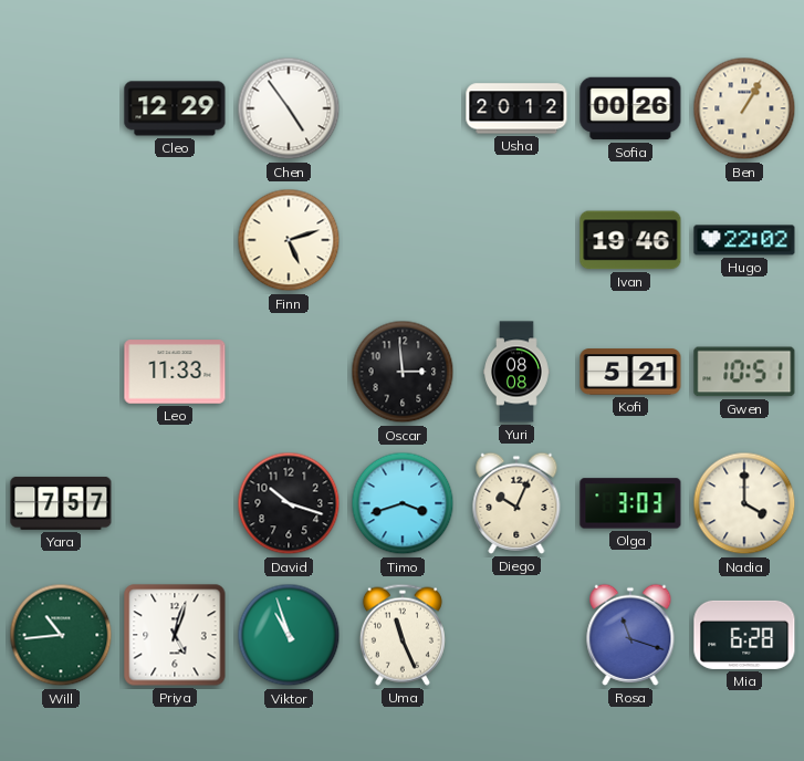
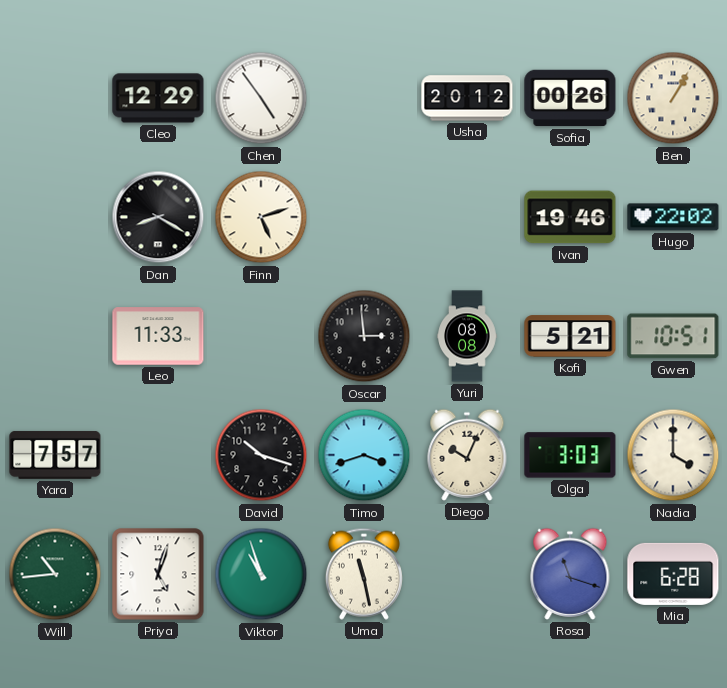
Dan: none -> 8:20 (158, 217)
Uma: 11:26 -> 11:28 (364, 574)
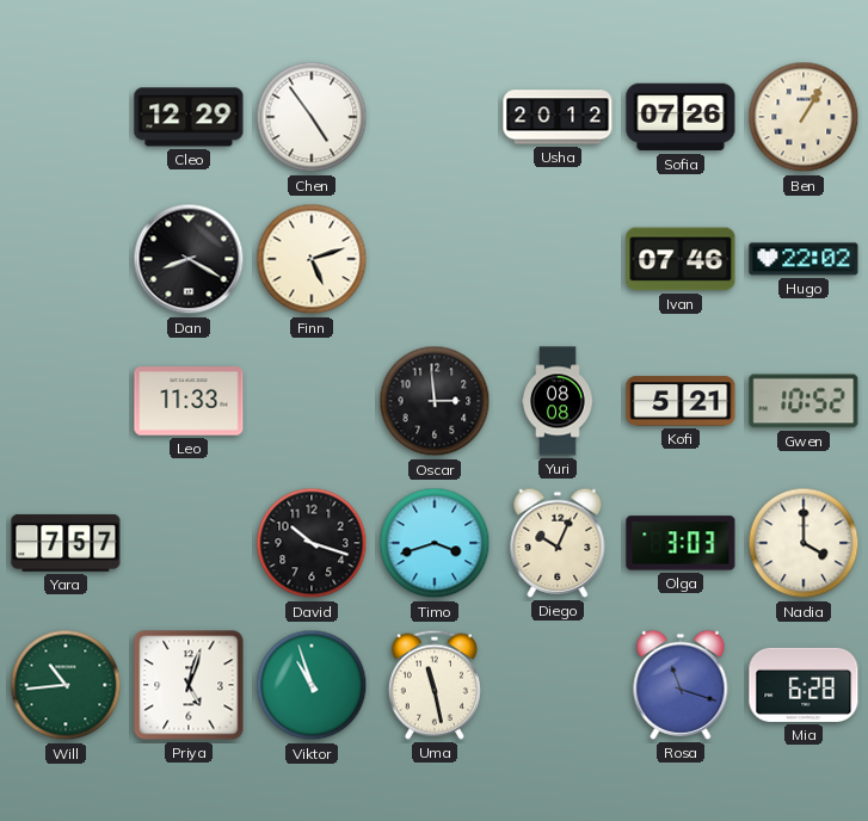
Sofia: 00:26 -> 07:26 (681, 117)
Ivan: 19:46 -> 07:46 (681, 259)
Gwen: 10:51 -> 10:52 (804, 401)
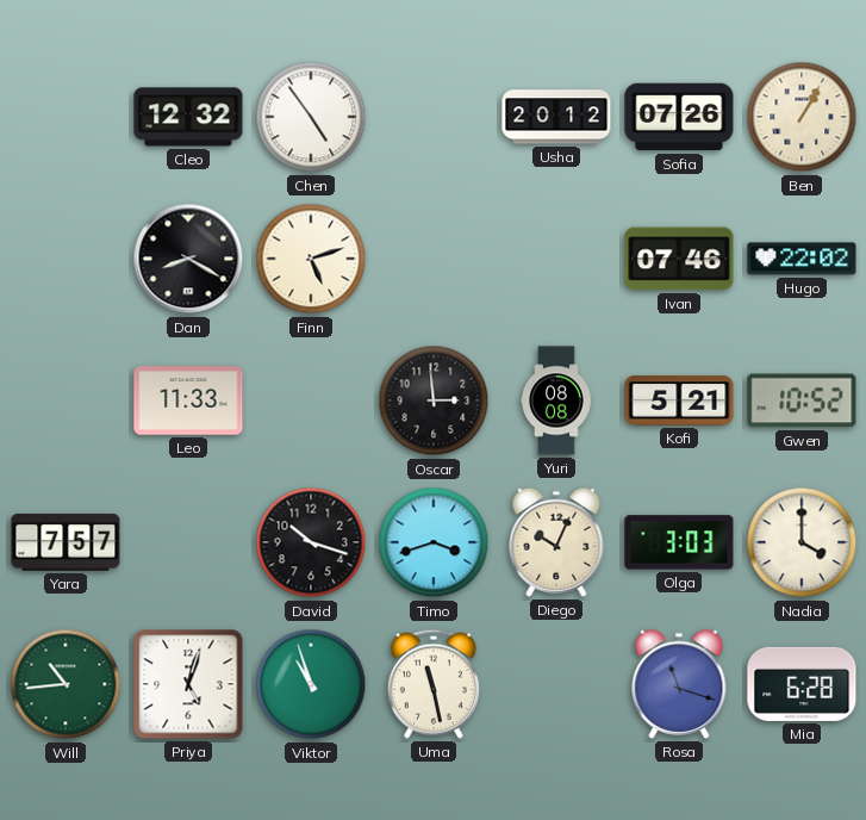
Cleo: 12:29 -> 12:32 (188, 117)
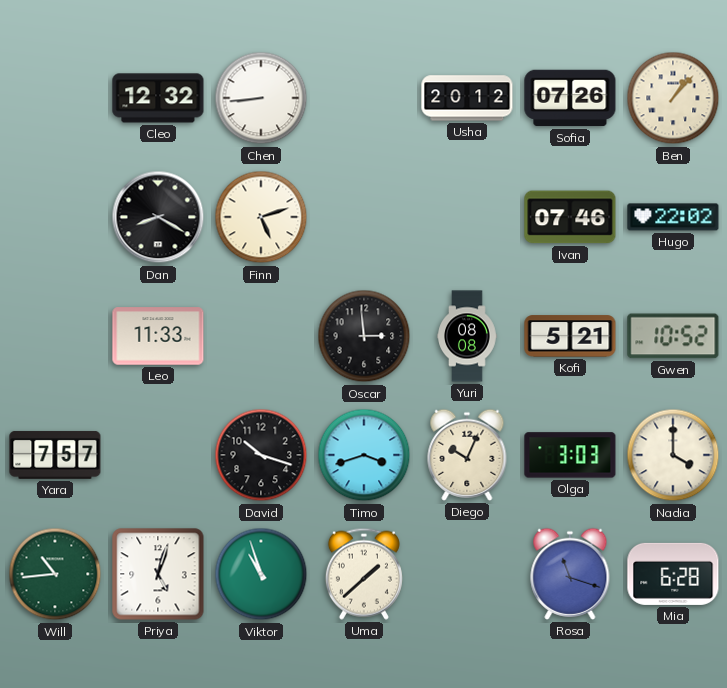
Chen: 4:54 -> 8:44 (261, 98)
Ben: 1:05 -> 1:07 (673, 98)
Uma: 11:28 -> 1:38 (364, 574)
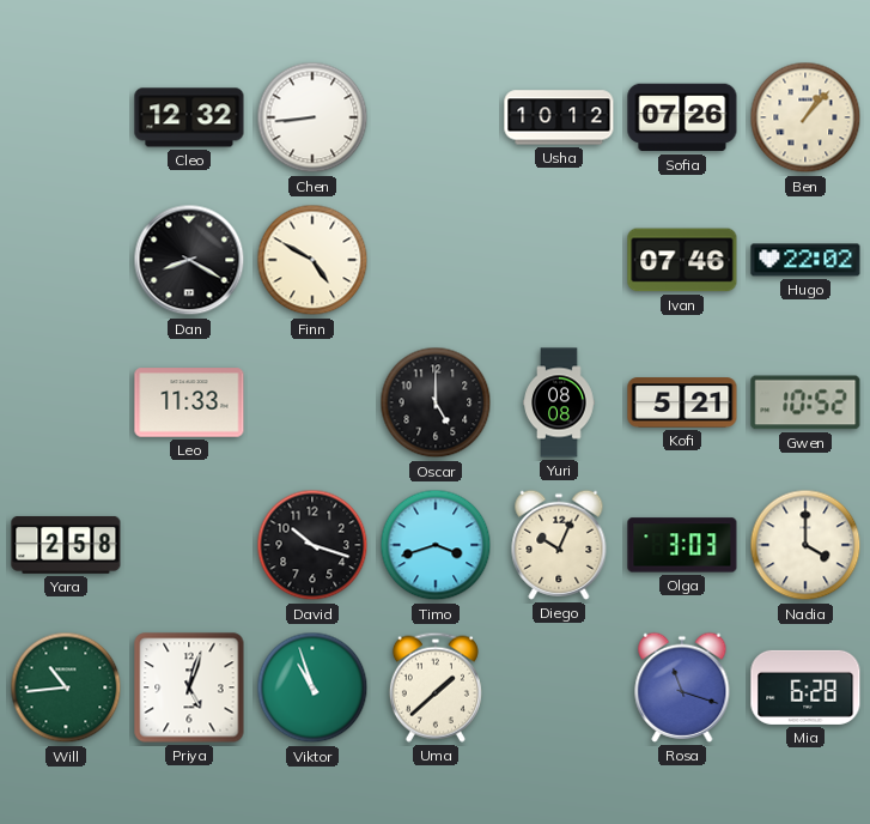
Usha: 20:12 -> 10:12 (559, 117)
Finn: 5:12 -> 4:50 (312, 260)
Oscar: 2:59 -> 5:00 (436, 402)
Yara: 7:57 -> 2:58 (66, 545)
